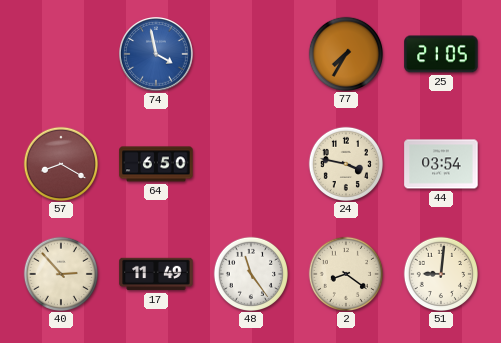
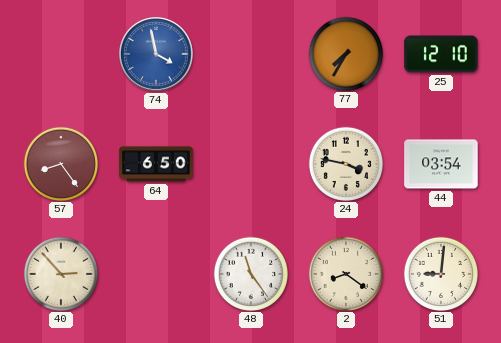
25: 21:05 -> 12:10 (441, 54)
57: 8:20 -> 8:24 (60, 163)
17: 11:49 -> none (156, 274)
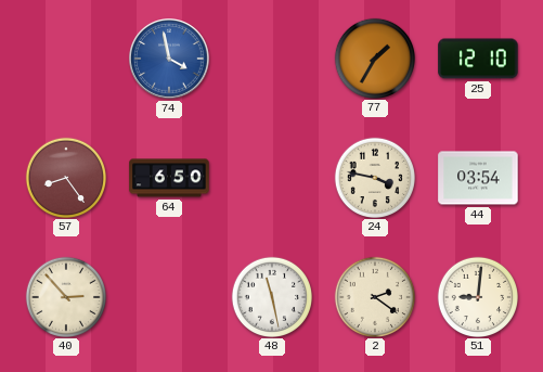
77: 7:35 -> 1:35 (374, 57)
48: 11:24 -> 11:28 (271, 296)
2: 8:21 -> 2:21 (374, 296)
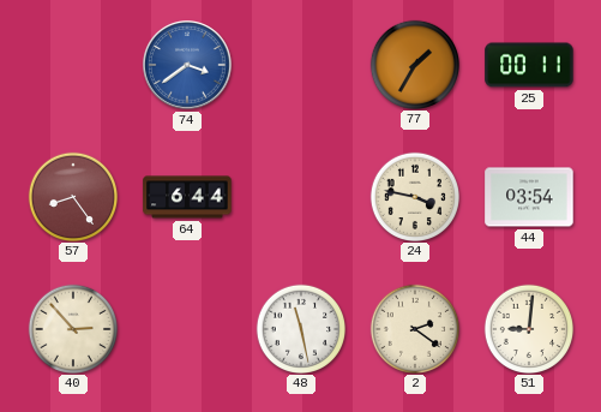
74: 3:58 -> 3:39 (188, 66)
25: 12:10 -> 00:11 (529, 65)
64: 6:50 -> 6:44 (187, 197)
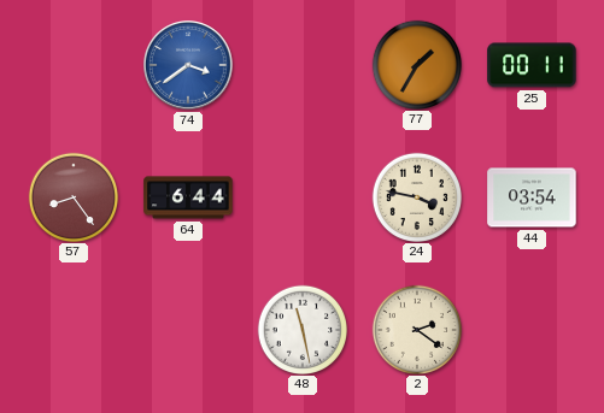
40: 2:53 -> none (72, 328)
51: 9:01 -> none (528, 328)
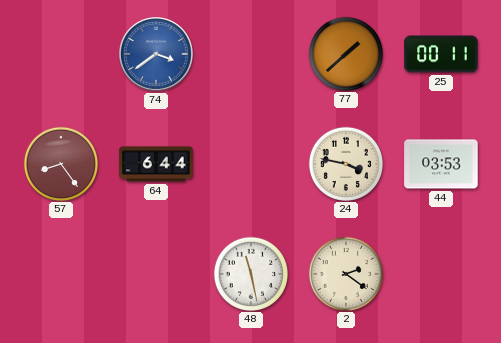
77: 1:35 -> 1:38 (345, 53)
44: 03:54 -> 03:53 (441, 164)
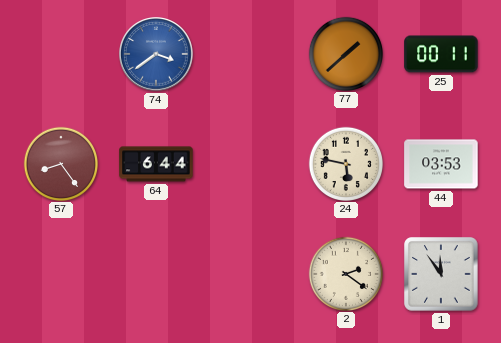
24: 3:47 -> 5:47 (345, 163)
48: 11:28 -> none (250, 273)
1: none -> 11:54 (441, 274)
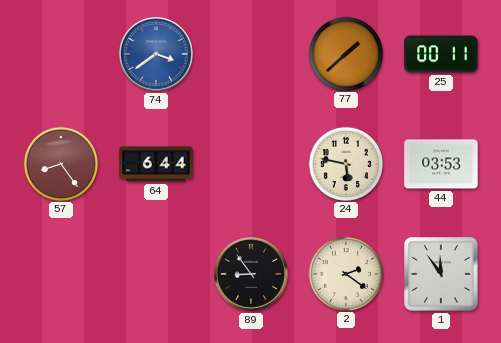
89: none -> 8:54 (252, 275)
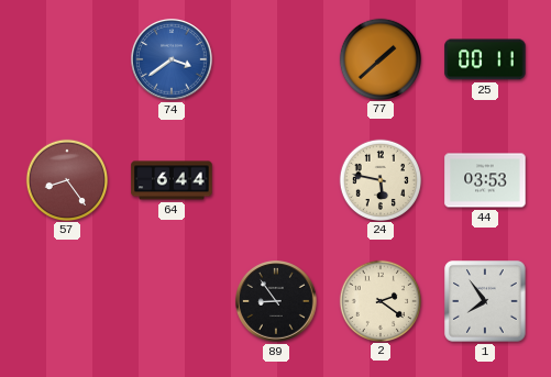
1: 11:54 -> 7:54 (485, 301)
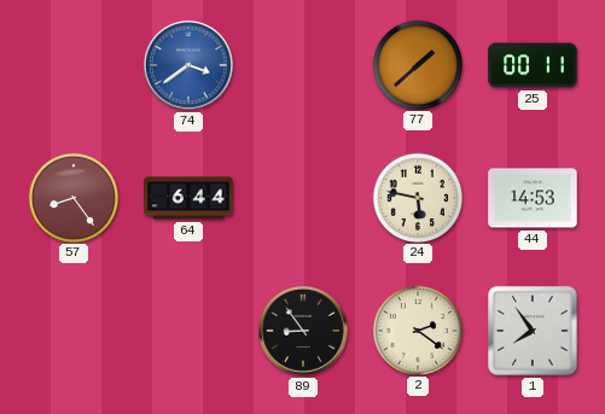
44: 03:53 -> 14:53 (533, 198)
